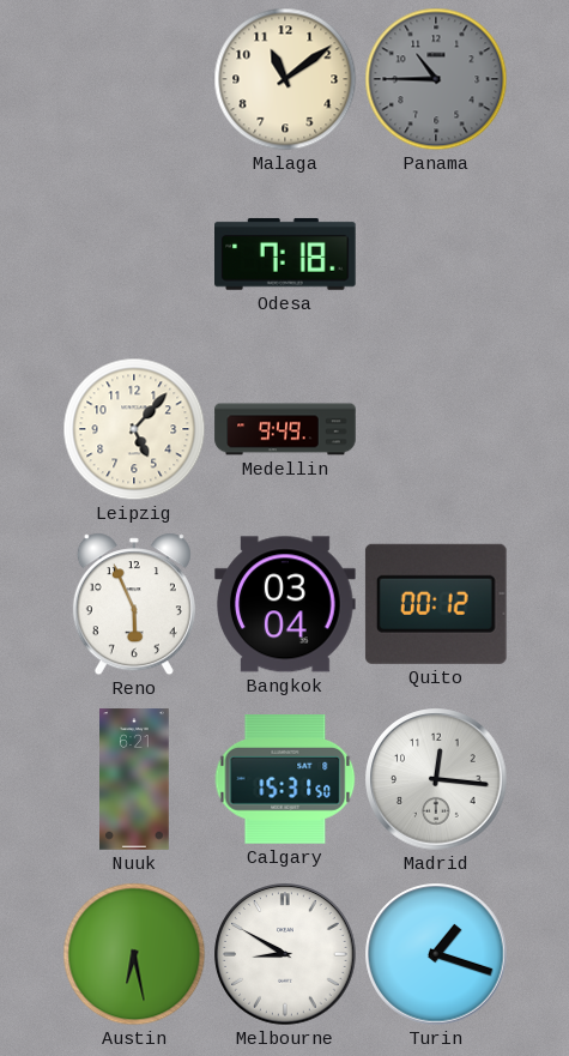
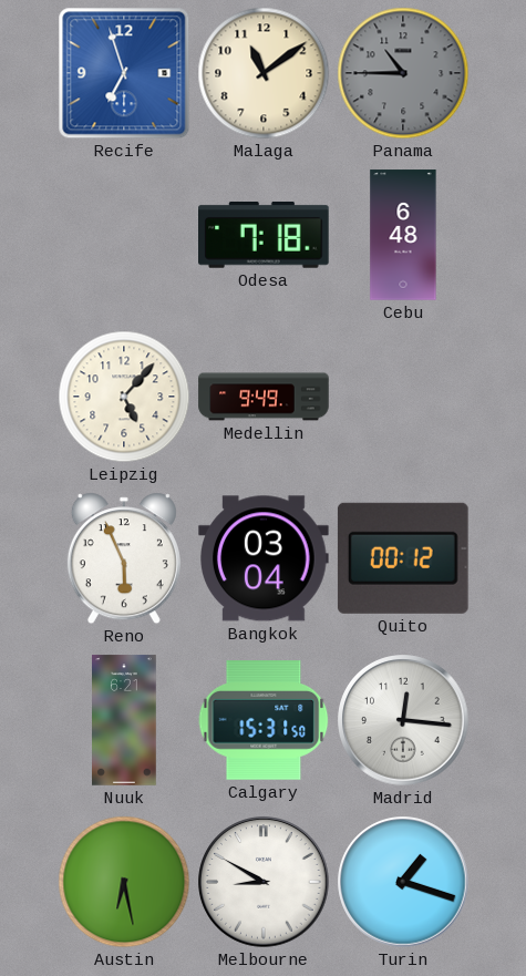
Recife: none -> 6:57 (124, 73)
Cebu: none -> 6:48 (403, 235)
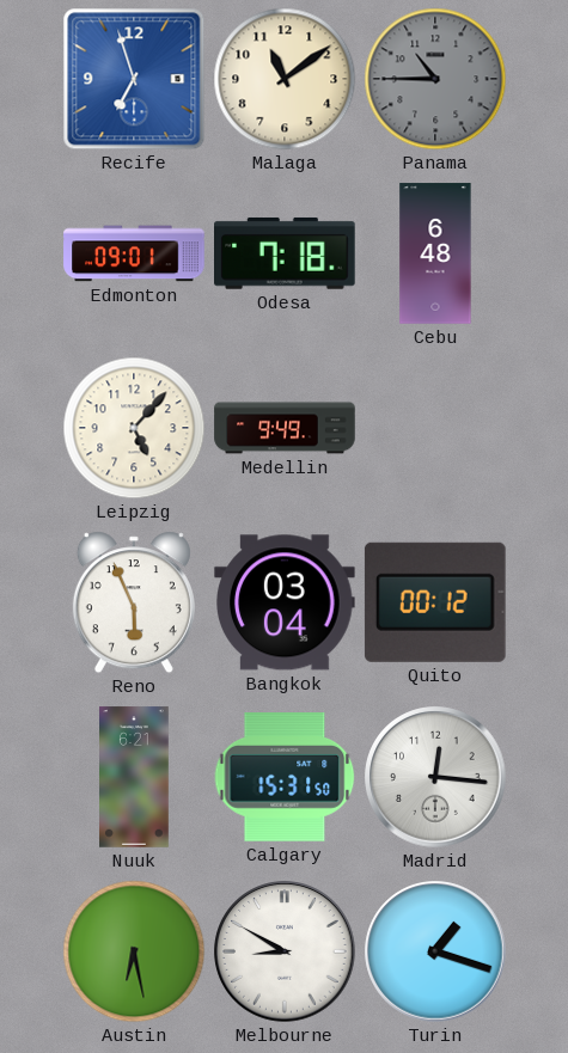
Edmonton: none -> 09:01 (134, 253)
